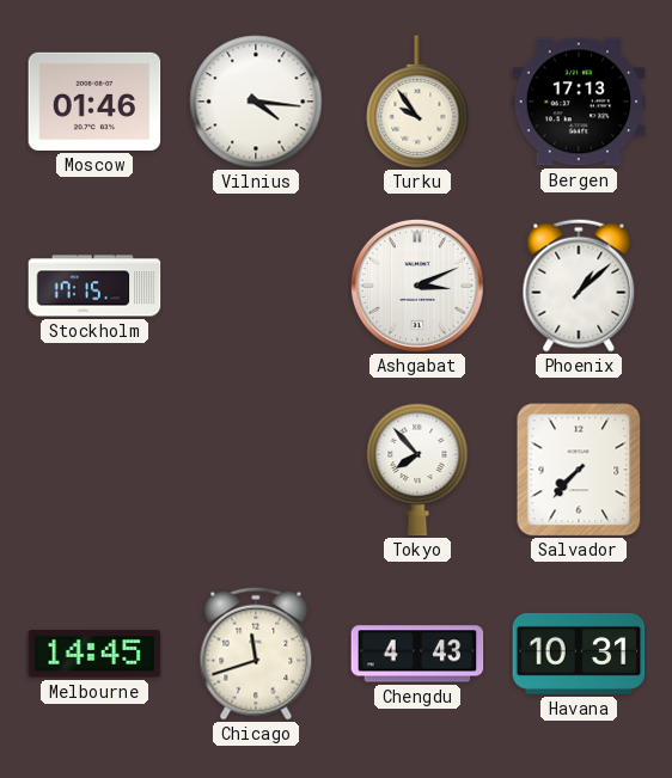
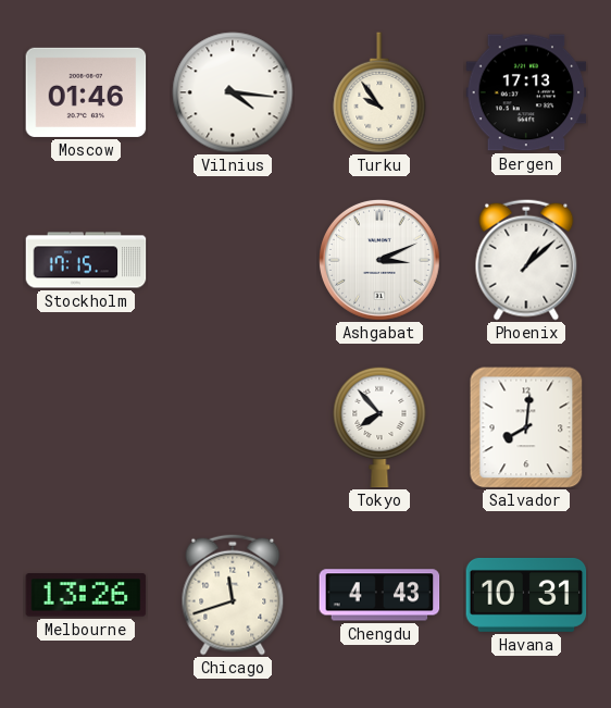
Salvador: 7:37 -> 8:01 (526, 427)
Melbourne: 14:45 -> 13:26 (86, 595)
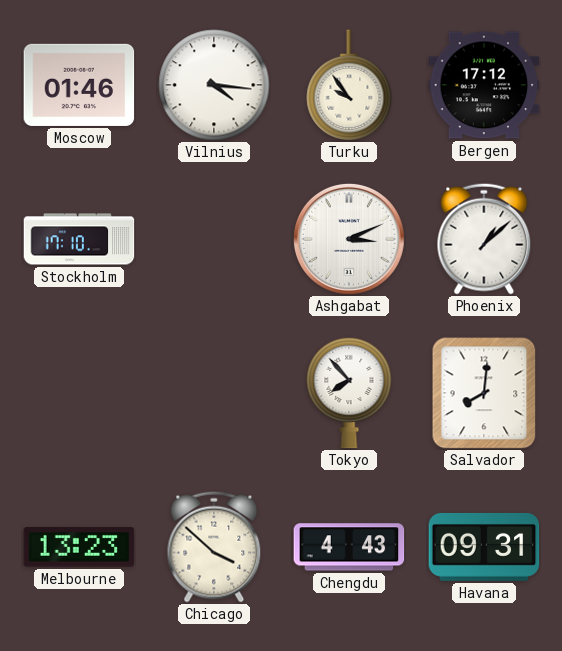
Bergen: 17:13 -> 17:12 (484, 85)
Stockholm: 17:15 -> 17:10 (79, 239)
Melbourne: 13:26 -> 13:23 (79, 547)
Chicago: 11:42 -> 3:52 (214, 547)
Havana: 10:31 -> 09:31 (484, 547)
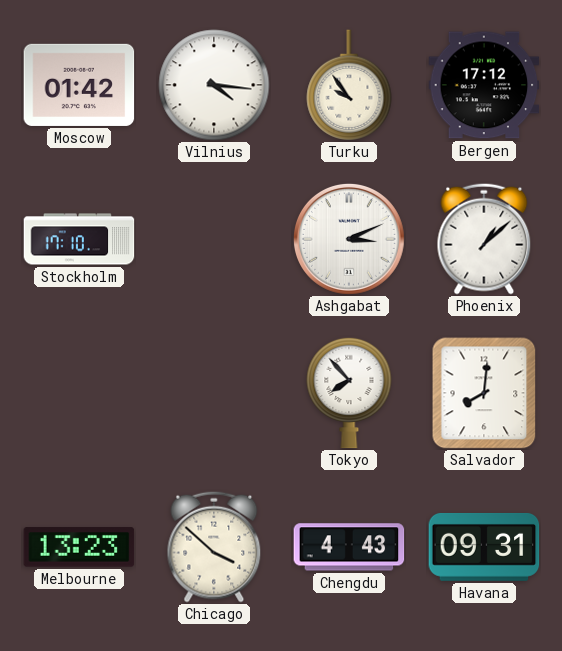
Moscow: 01:46 -> 01:42 (79, 85)
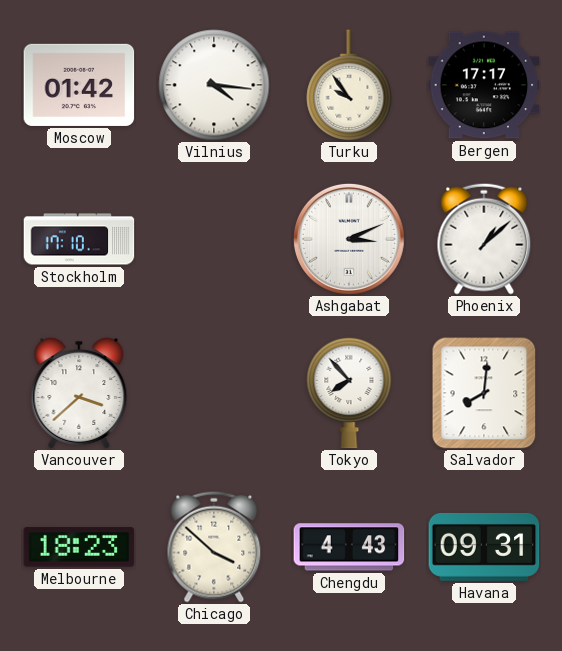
Bergen: 17:12 -> 17:17 (484, 85)
Vancouver: none -> 3:38 (79, 393)
Melbourne: 13:23 -> 18:23 (79, 547)
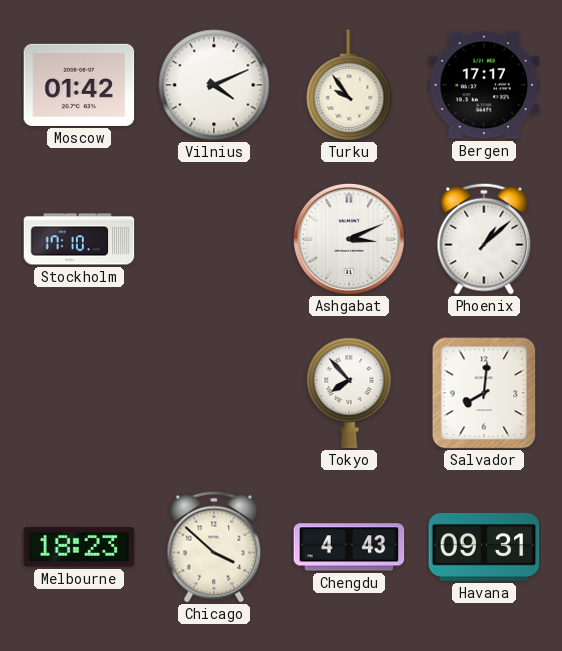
Vilnius: 4:16 -> 4:11 (214, 85)
Vancouver: 3:38 -> none (79, 393)
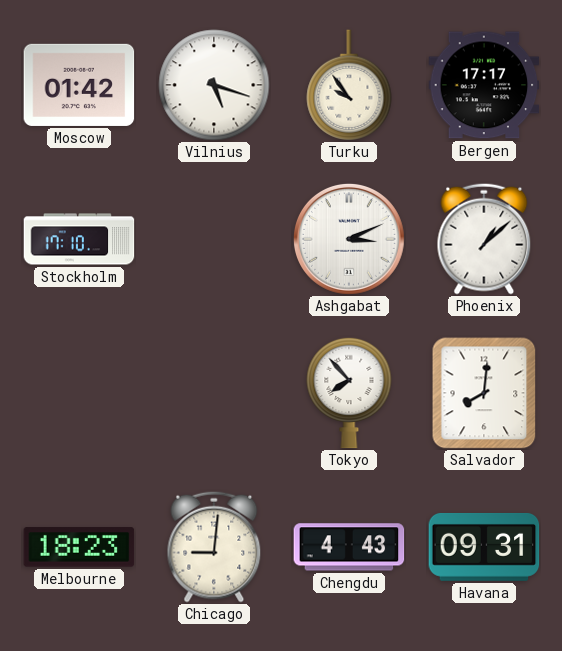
Vilnius: 4:11 -> 5:18 (214, 85)
Chicago: 3:52 -> 9:01 (214, 547)
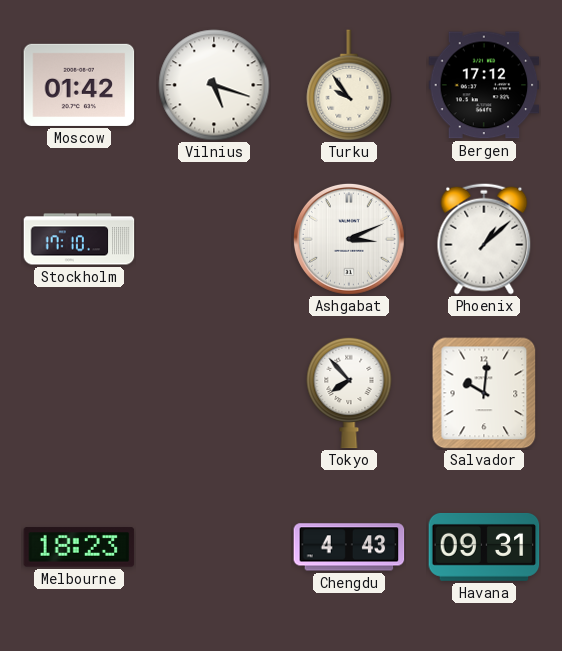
Bergen: 17:17 -> 17:12 (484, 85)
Salvador: 8:01 -> 10:01 (484, 393)
Chicago: 9:01 -> none (214, 547)
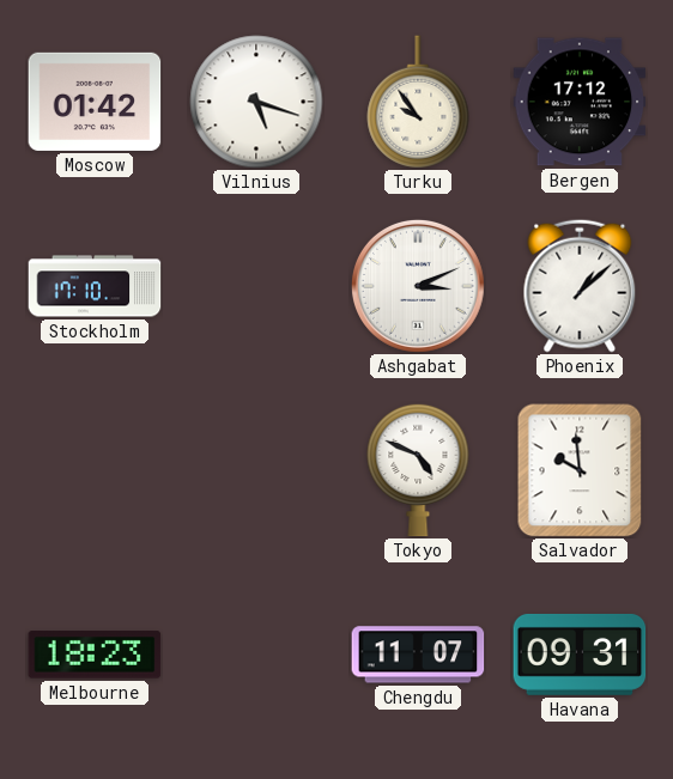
Tokyo: 7:53 -> 4:49 (418, 470)
Salvador: 10:01 -> 9:59 (580, 470)
Chengdu: 4:43 -> 11:07 (418, 655)
